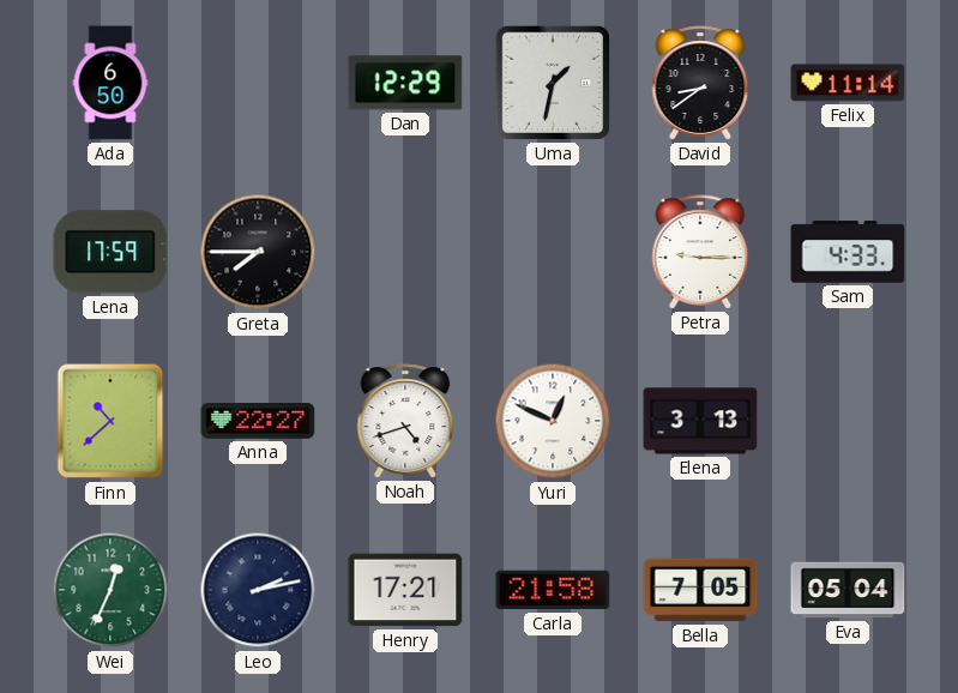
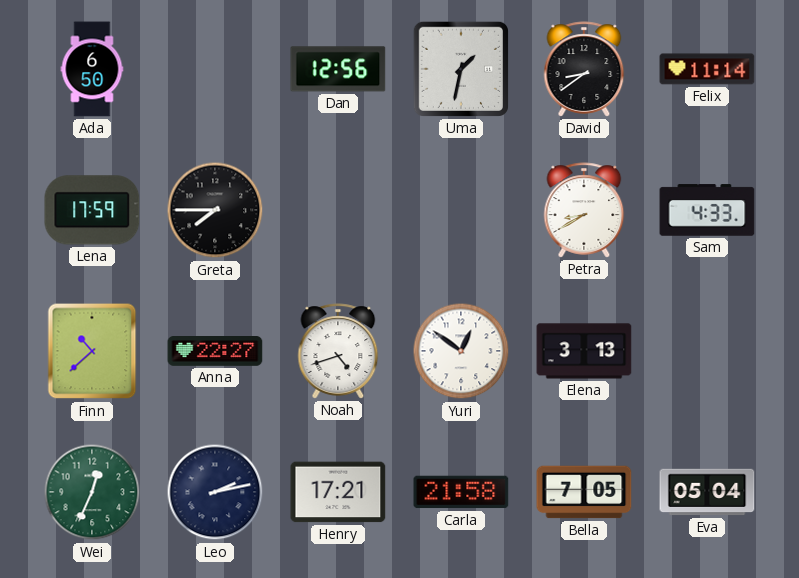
Dan: 12:29 -> 12:56 (338, 69)
Petra: 9:15 -> 8:40 (584, 210)
Yuri: 12:49 -> 12:51 (461, 351)
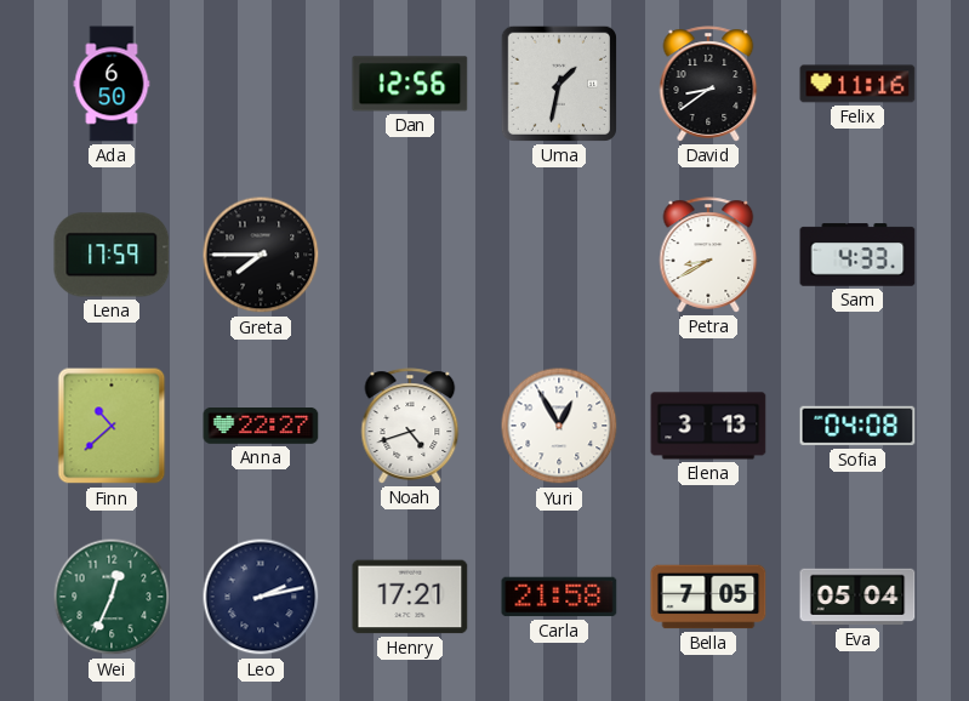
Felix: 11:14 -> 11:16 (857, 84)
Yuri: 12:51 -> 12:55 (559, 426)
Sofia: none -> 04:08 (857, 426)
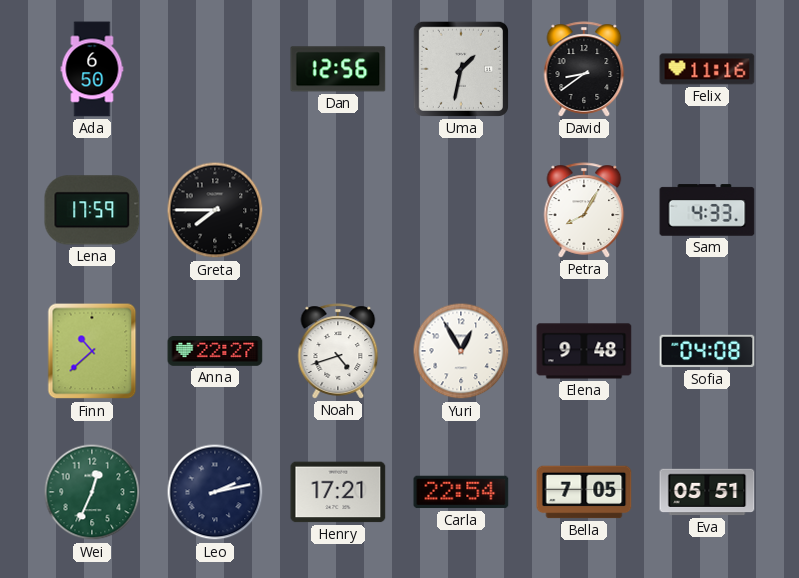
Petra: 8:40 -> 8:05 (584, 210)
Elena: 3:13 -> 9:48 (584, 351)
Carla: 21:58 -> 22:54 (461, 492)
Eva: 05:04 -> 05:51 (707, 492)
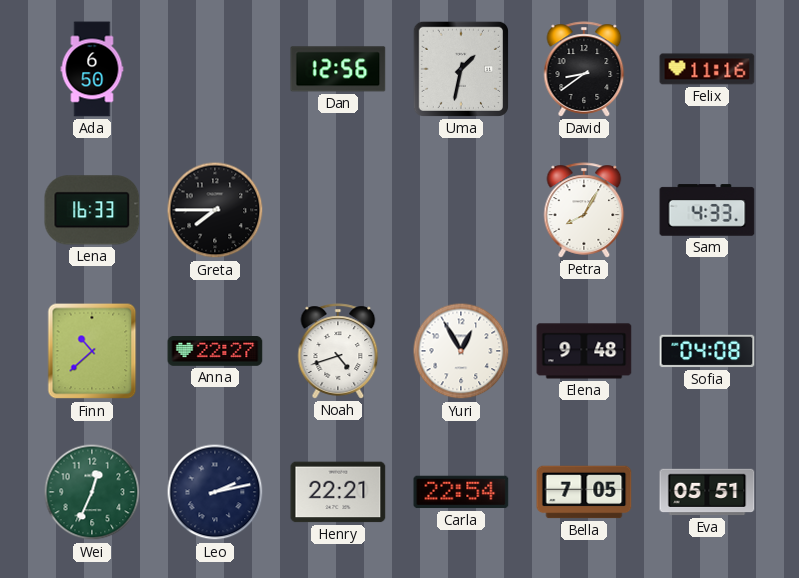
Lena: 17:59 -> 16:33 (92, 210)
Henry: 17:21 -> 22:21 (338, 492)
